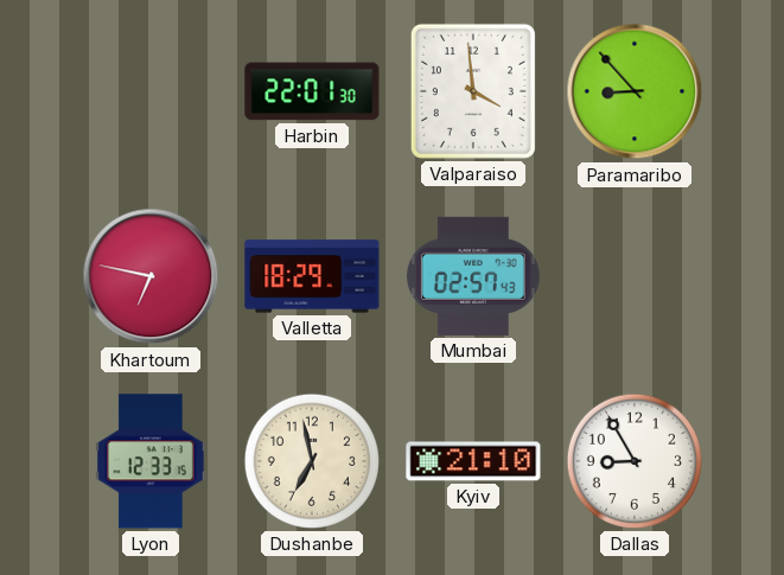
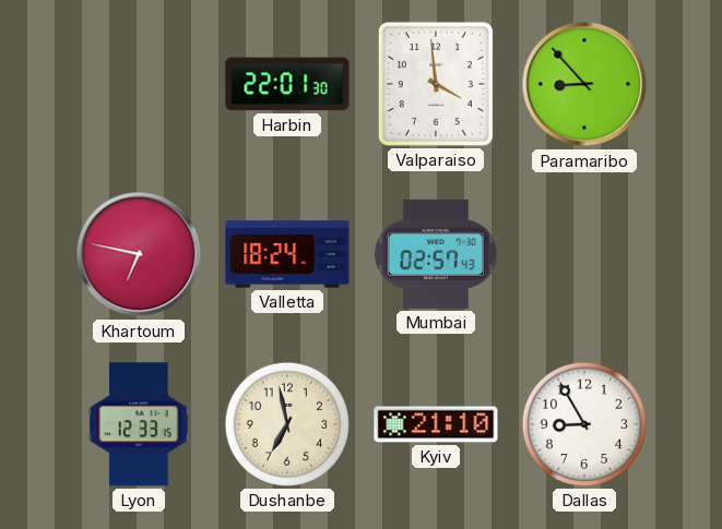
Valletta: 18:29 -> 18:24 (287, 254)
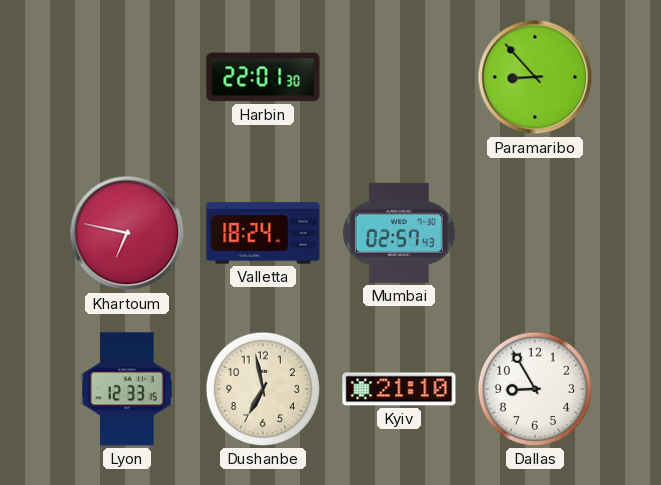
Valparaiso: 3:59 -> none (436, 84)
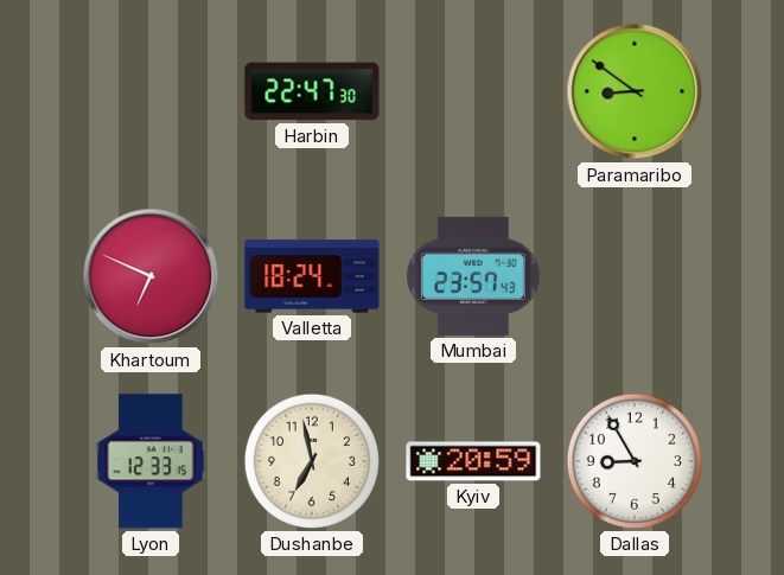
Harbin: 22:01 -> 22:47 (312, 91)
Paramaribo: 8:53 -> 8:51 (635, 91)
Khartoum: 6:47 -> 6:49 (151, 276)
Mumbai: 02:57 -> 23:57 (473, 276)
Kyiv: 21:10 -> 20:59 (473, 461)
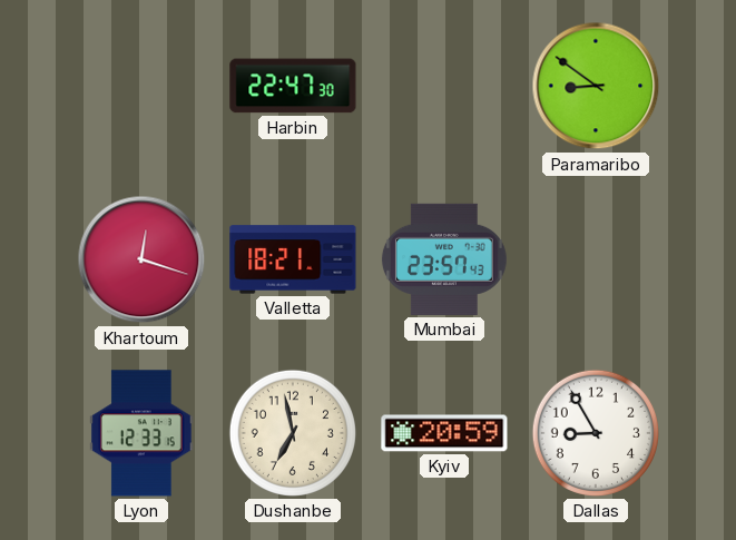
Khartoum: 6:49 -> 12:18 (141, 259)
Valletta: 18:24 -> 18:21 (293, 259)
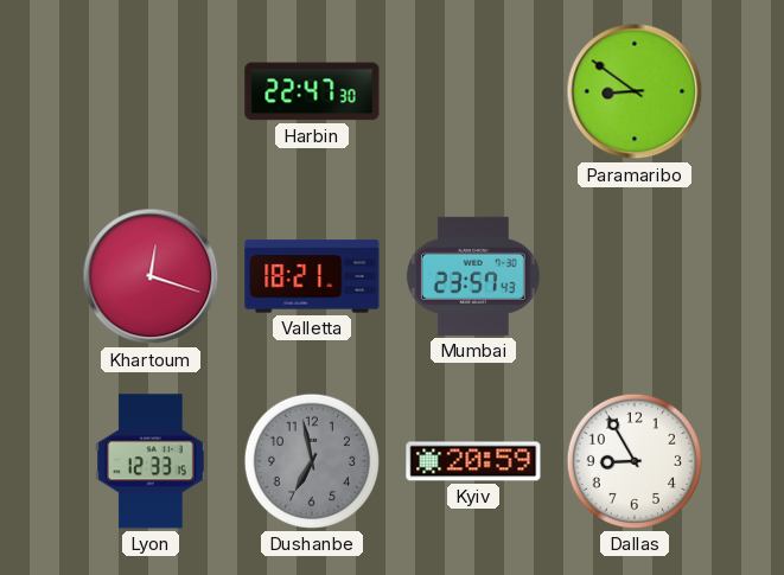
Dushanbe dial: cream -> grey (312, 461)
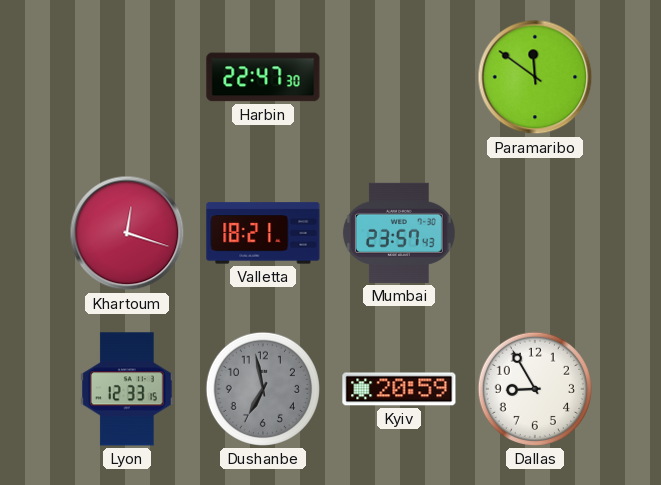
Paramaribo: 8:51 -> 11:51 (535, 77)
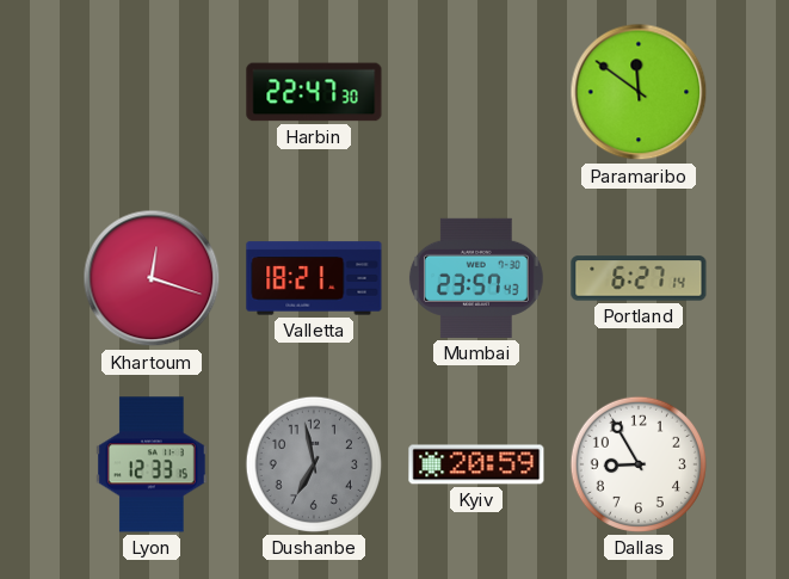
Portland: none -> 6:27 (639, 278)
